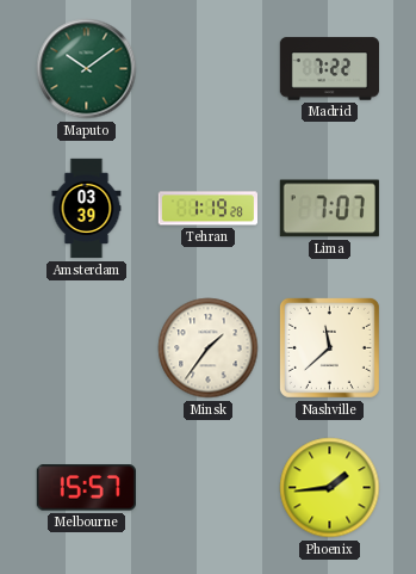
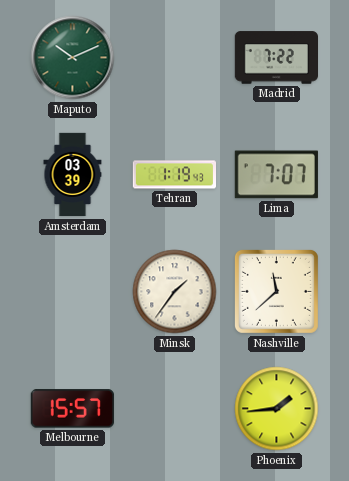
Maputo: 10:09 -> 10:11 (73, 58)
Tehran: 1:19:28 -> 1:19:43 (174, 175)
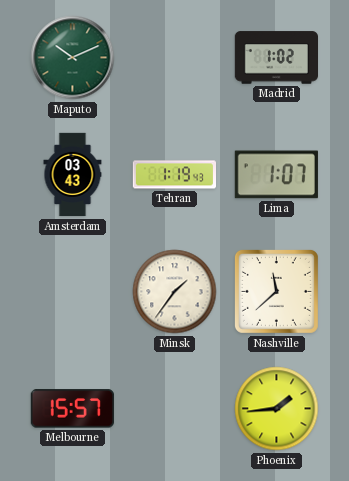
Madrid: 7:22 -> 1:02 (276, 58)
Amsterdam: 03:39 -> 03:43 (73, 175)
Lima: 7:07 -> 1:07 (276, 175)
